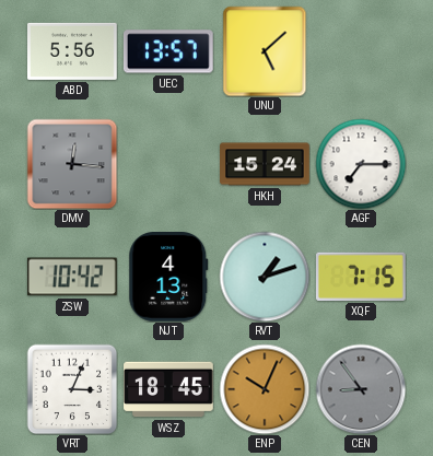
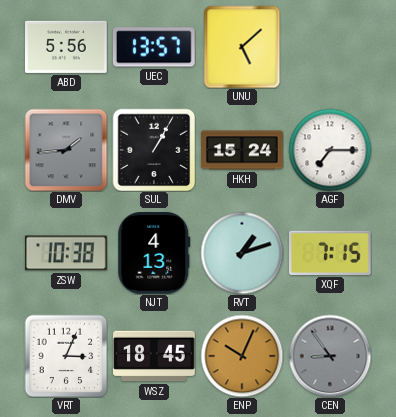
DMV: 12:16 -> 1:44 (66, 150)
SUL: none -> 1:05 (154, 150)
ZSW: 10:42 -> 10:38 (66, 253)
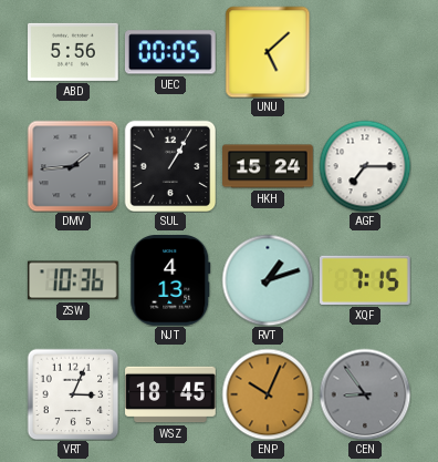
UEC: 13:57 -> 00:05 (170, 52)
ZSW: 10:38 -> 10:36 (73, 280)
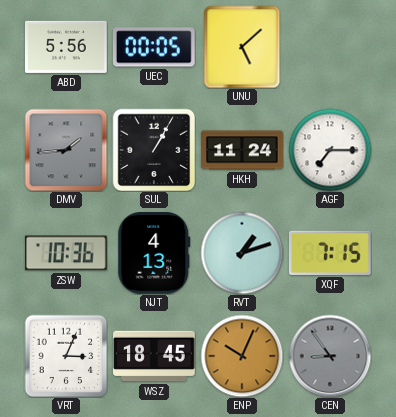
HKH: 15:24 -> 11:24 (242, 150)
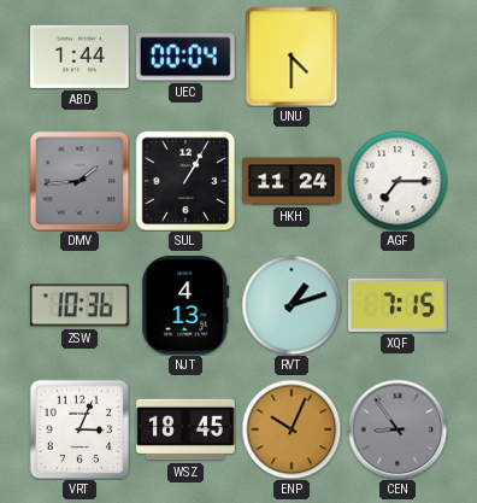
ABD: 5:56 -> 1:44 (81, 57)
UEC: 00:05 -> 00:04 (185, 57)
UNU: 5:08 -> 4:30 (291, 57)
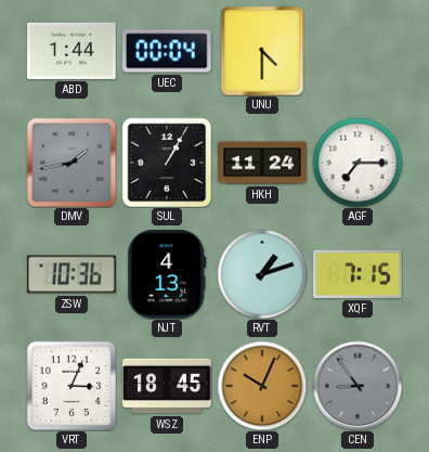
DMV: 1:44 -> 1:43 (71, 163)
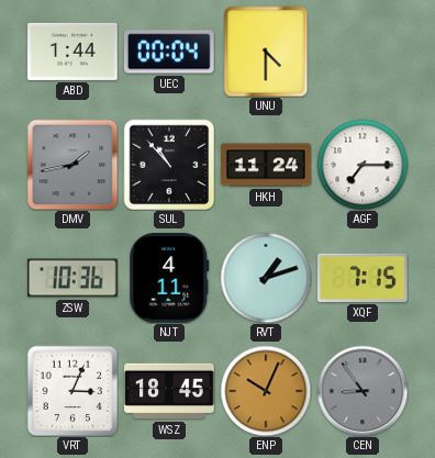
SUL: 1:05 -> 10:53 (169, 165)
NJT: 4:13 -> 4:11 (169, 279)
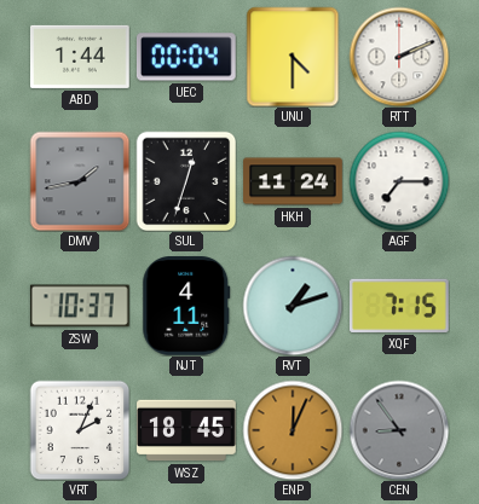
RTT: none -> 2:11 (399, 57)
SUL: 10:53 -> 12:33 (186, 181)
ZSW: 10:36 -> 10:37 (80, 306)
VRT: 3:04 -> 2:04 (80, 430)
ENP: 10:04 -> 12:04 (293, 430)
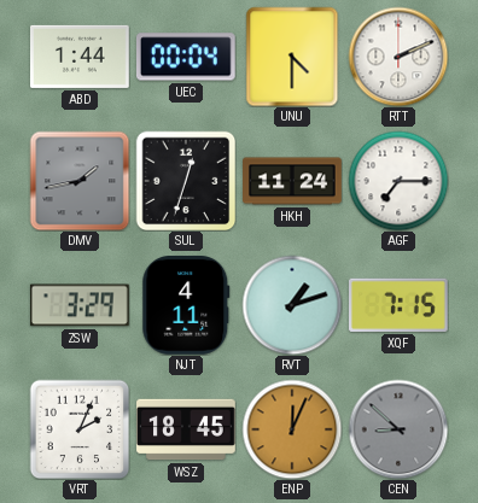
ZSW: 10:37 -> 3:29 (80, 305)
CEN: 8:54 -> 8:52 (398, 429)
